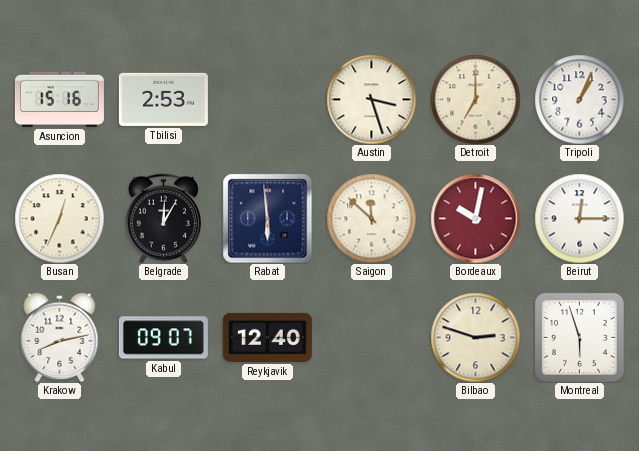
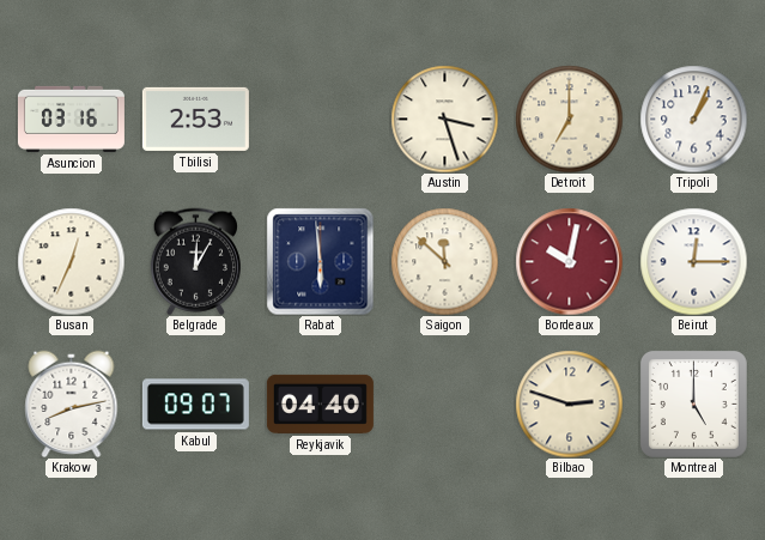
Asuncion: 15:16 -> 03:16 (71, 119)
Reykjavik: 12:40 -> 04:40 (320, 404)
Montreal: 5:57 -> 5:00 (693, 404)
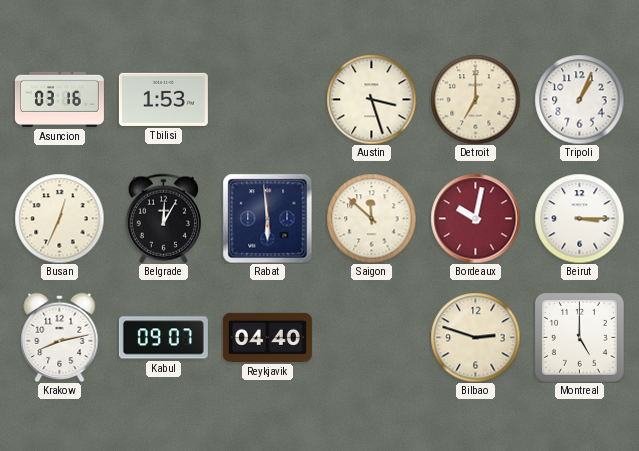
Tbilisi: 2:53 -> 1:53 (163, 99)
Beirut: 12:15 -> 3:15 (579, 218)
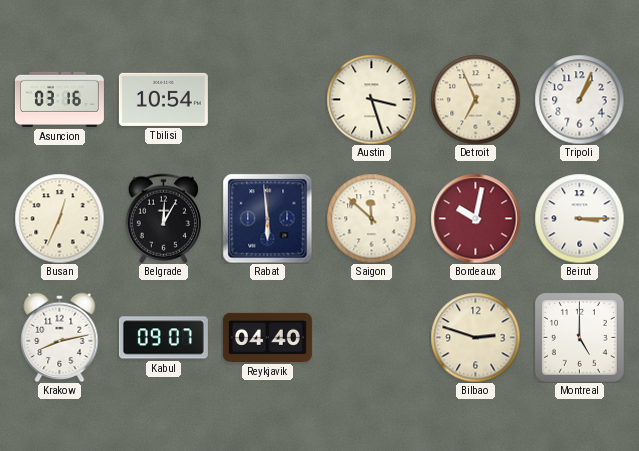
Tbilisi: 1:53 -> 10:54 (163, 99)
Detroit: 7:00 -> 6:56 (475, 99)
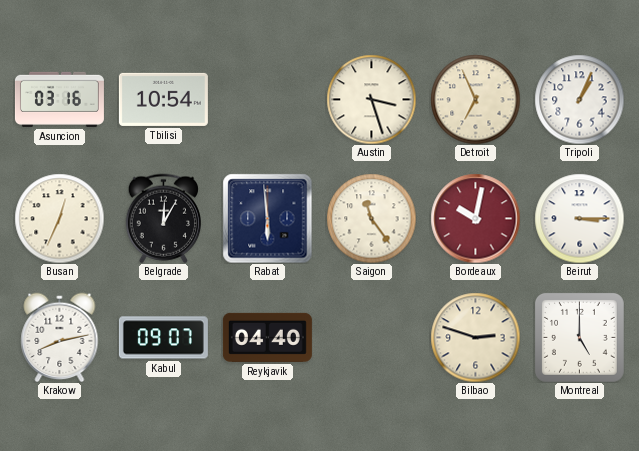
Saigon: 11:52 -> 11:24 (371, 218)
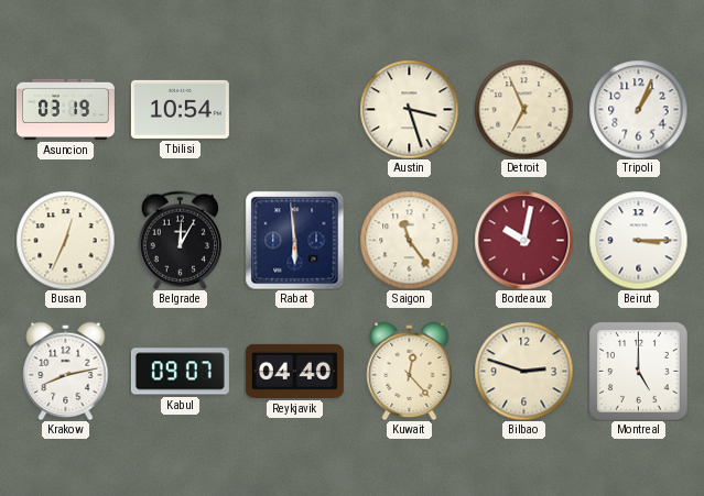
Asuncion: 03:16 -> 03:19 (65, 109)
Kuwait: none -> 12:23 (410, 371)
